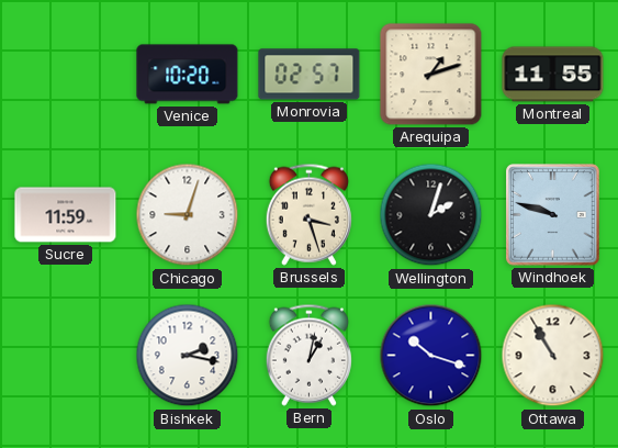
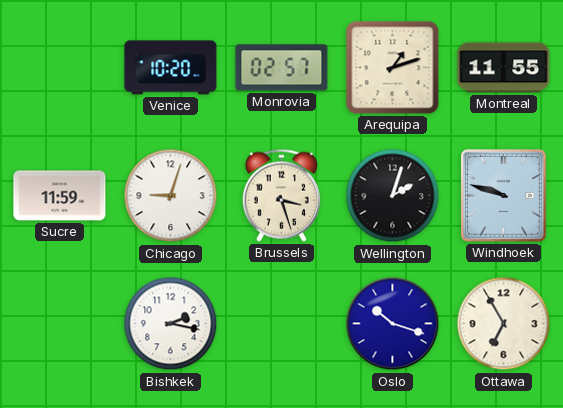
Bern: 1:02 -> none (308, 355)
Ottawa: 10:55 -> 6:55 (504, 324)
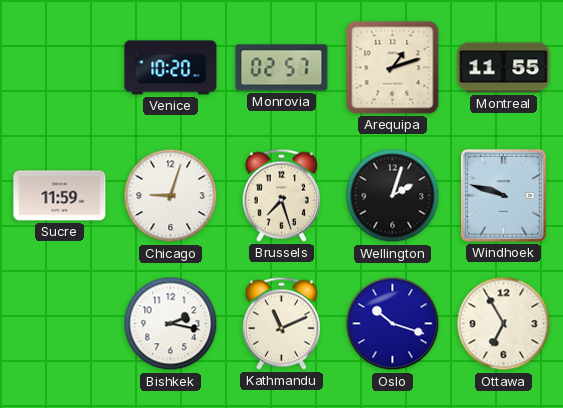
Brussels: 3:27 -> 7:27 (281, 195)
Kathmandu: none -> 11:11 (281, 323)
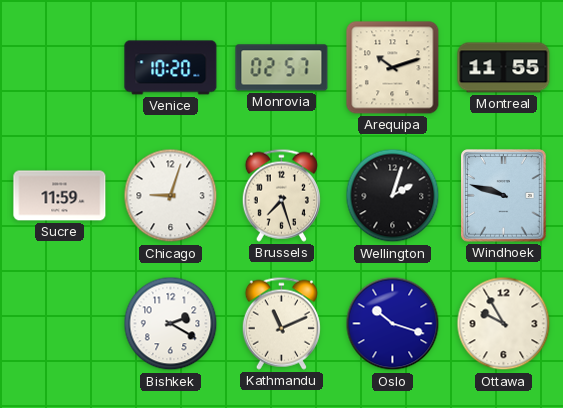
Arequipa: 1:12 -> 10:12 (393, 68)
Bishkek: 2:17 -> 2:20 (171, 324)
Ottawa: 6:55 -> 9:55 (504, 324)
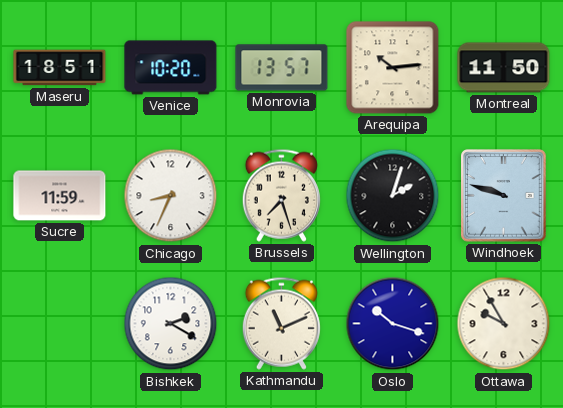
Maseru: none -> 18:51 (60, 68)
Monrovia: 02:57 -> 13:57 (282, 68)
Arequipa: 10:12 -> 10:14 (393, 68)
Montreal: 11:55 -> 11:50 (504, 68)
Chicago: 9:03 -> 8:34 (171, 196)
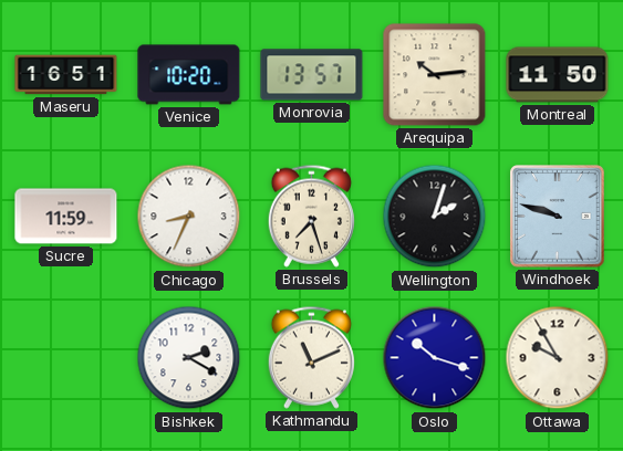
Maseru: 18:51 -> 16:51 (66, 75)
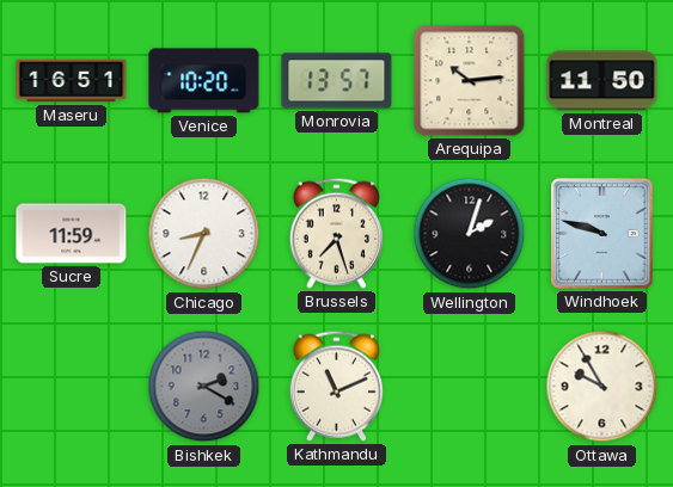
Bishkek dial: white -> grey (204, 387)
Oslo: 10:18 -> none (435, 358)
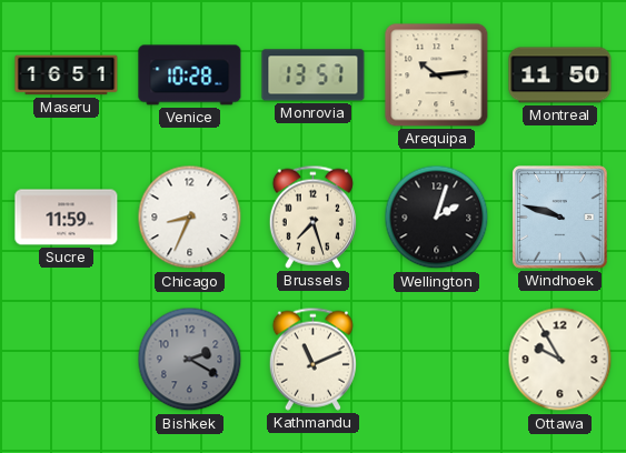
Venice: 10:20 -> 10:28 (190, 75)
